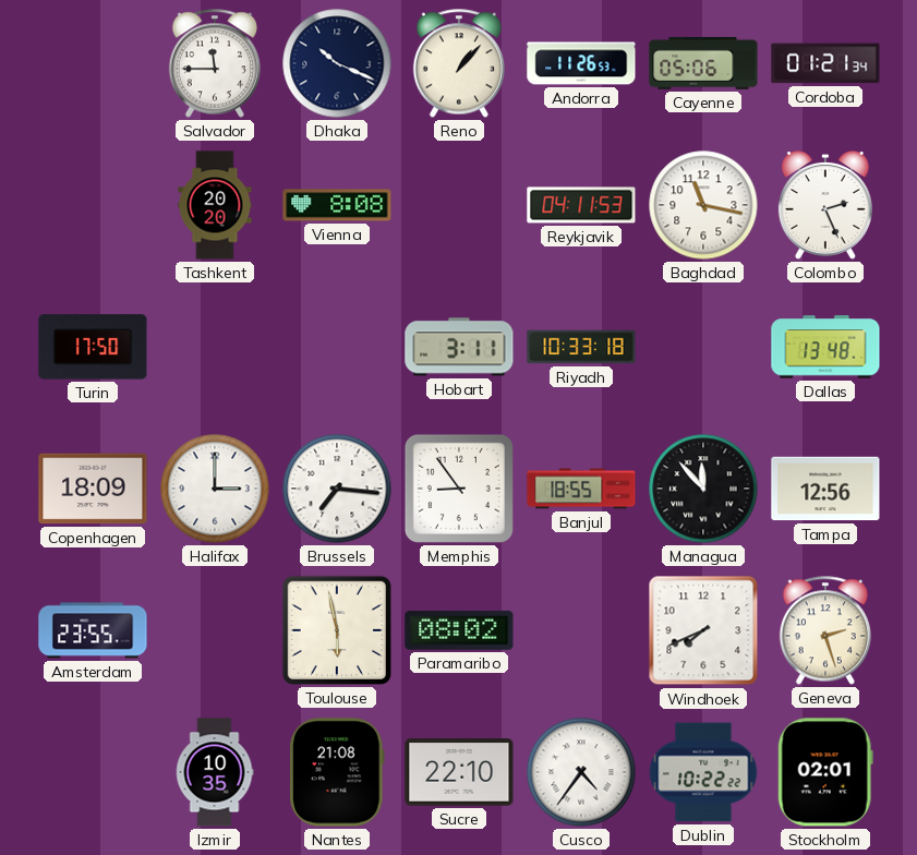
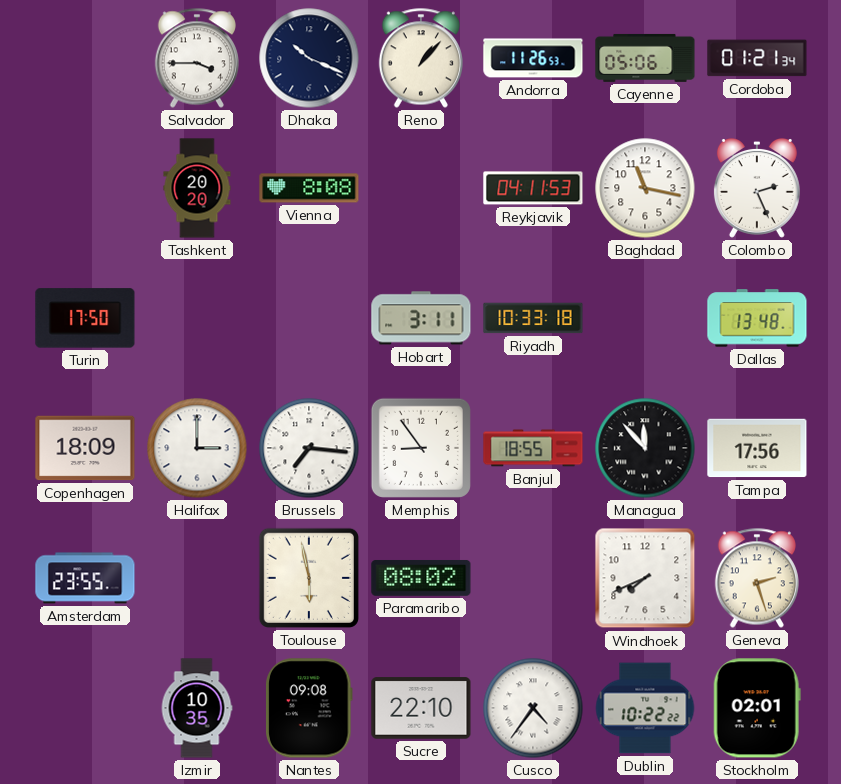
Salvador: 11:45 -> 3:45 (197, 58)
Tampa: 12:56 -> 17:56 (757, 448)
Nantes: 21:08 -> 09:08 (310, 708)
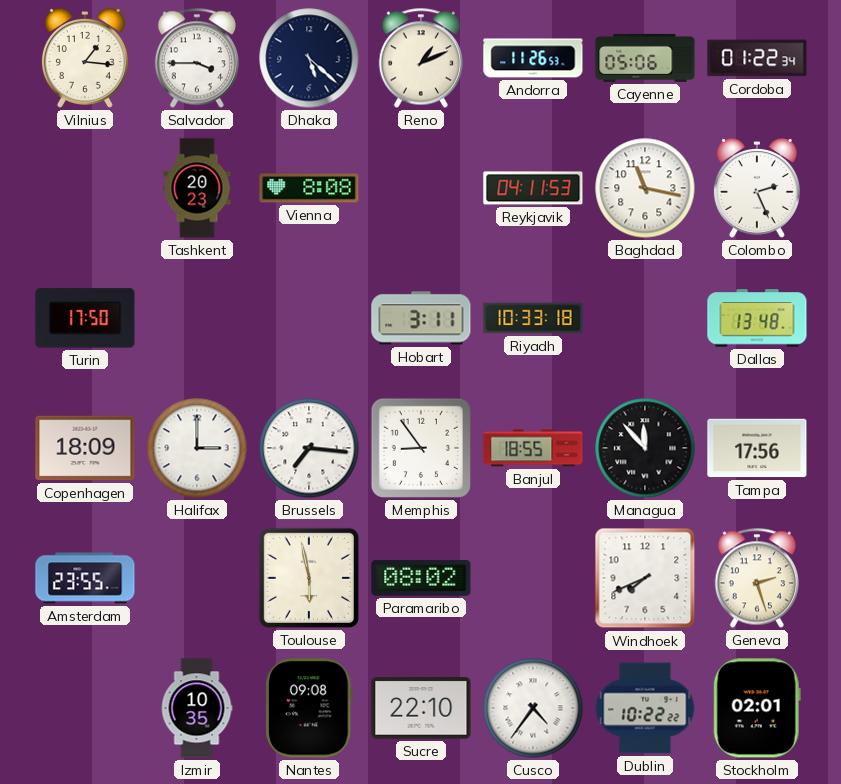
Vilnius: none -> 1:16 (85, 59)
Dhaka: 10:19 -> 5:22 (309, 58)
Reno: 1:07 -> 1:11 (421, 58)
Cordoba: 01:21 -> 01:22 (757, 58)
Tashkent: 20:20 -> 20:23 (197, 188)
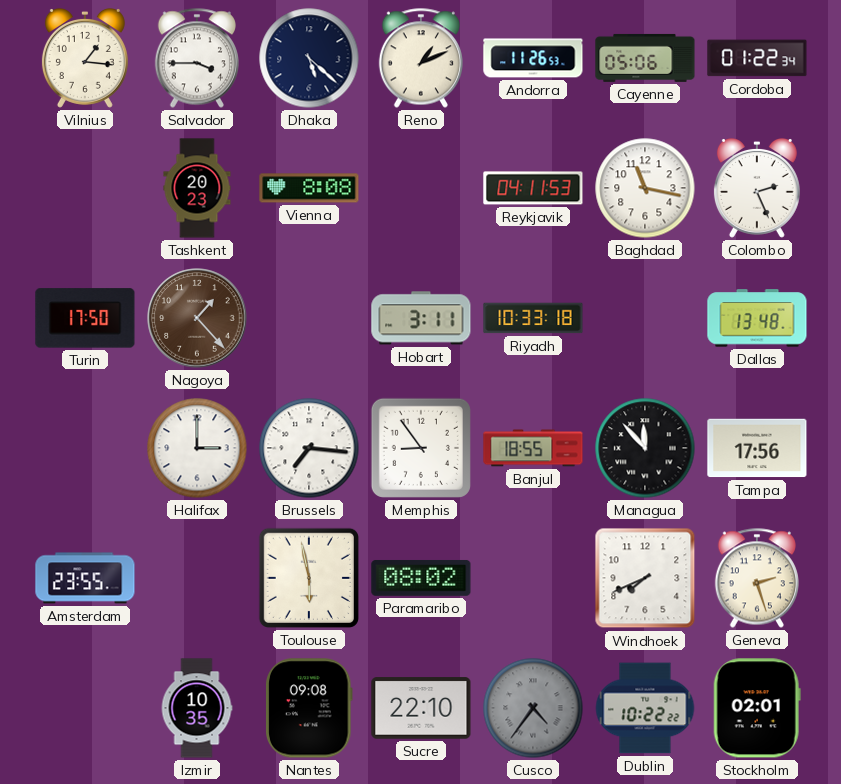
Nagoya: none -> 1:23 (197, 318)
Copenhagen: 18:09 -> none (85, 448)
Cusco dial: white -> grey (533, 708)
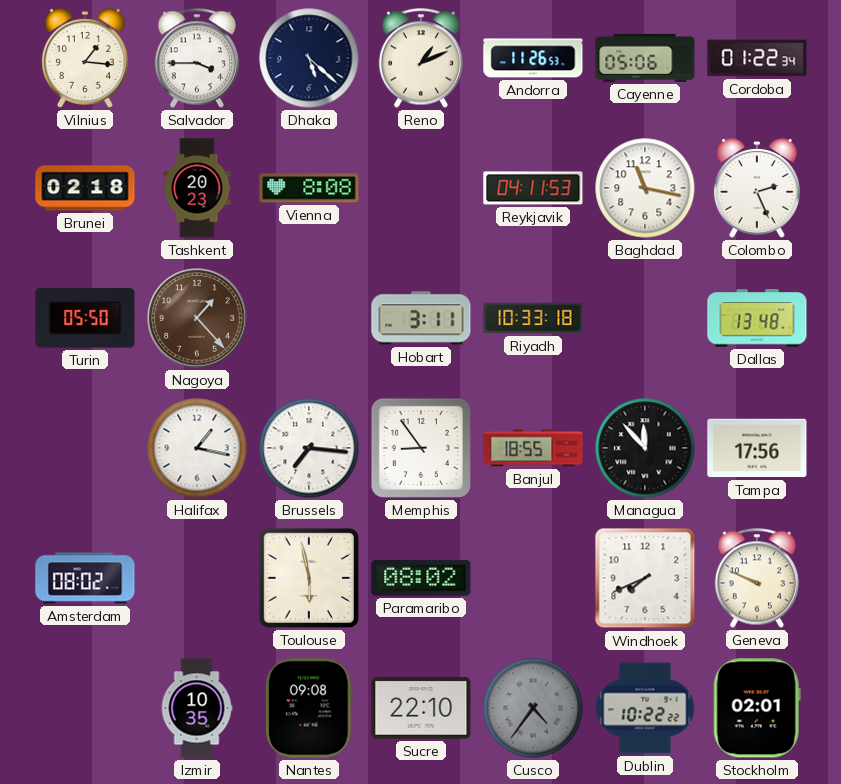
Brunei: none -> 02:18 (85, 188)
Turin: 17:50 -> 05:50 (85, 318)
Halifax: 3:00 -> 1:17 (197, 448)
Amsterdam: 23:55 -> 08:02 (85, 578)
Geneva: 2:27 -> 9:49 (757, 578)
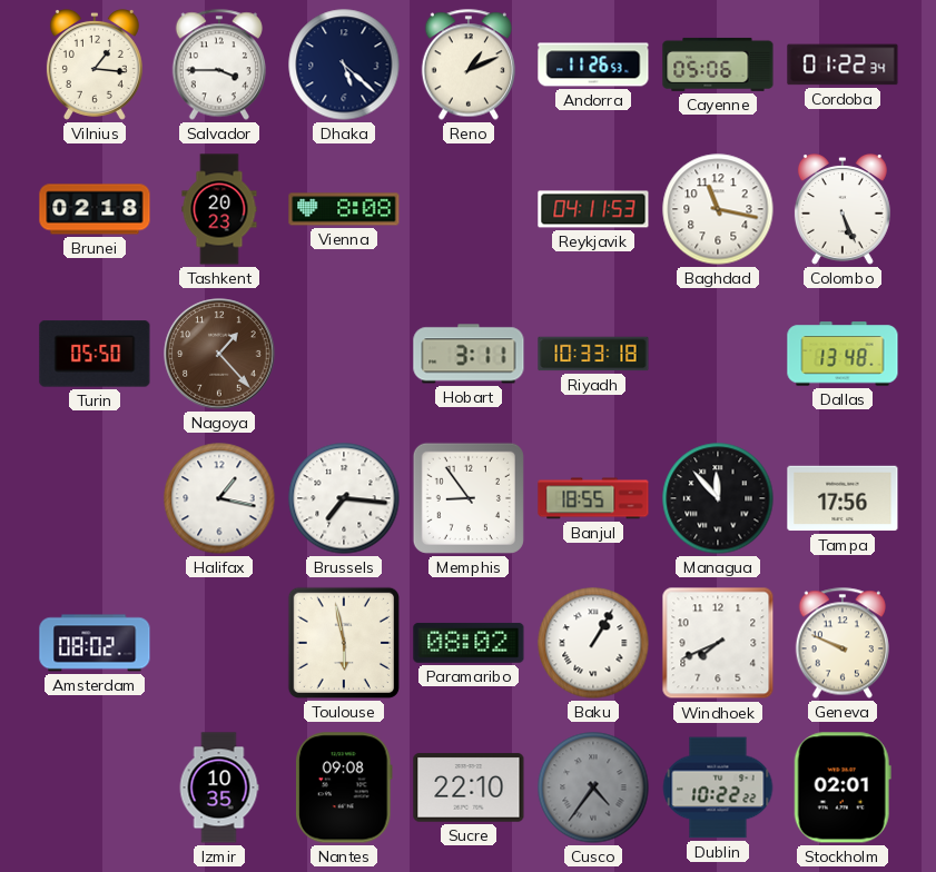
Colombo: 2:26 -> 5:26 (843, 210)
Baku: none -> 1:05 (593, 643)
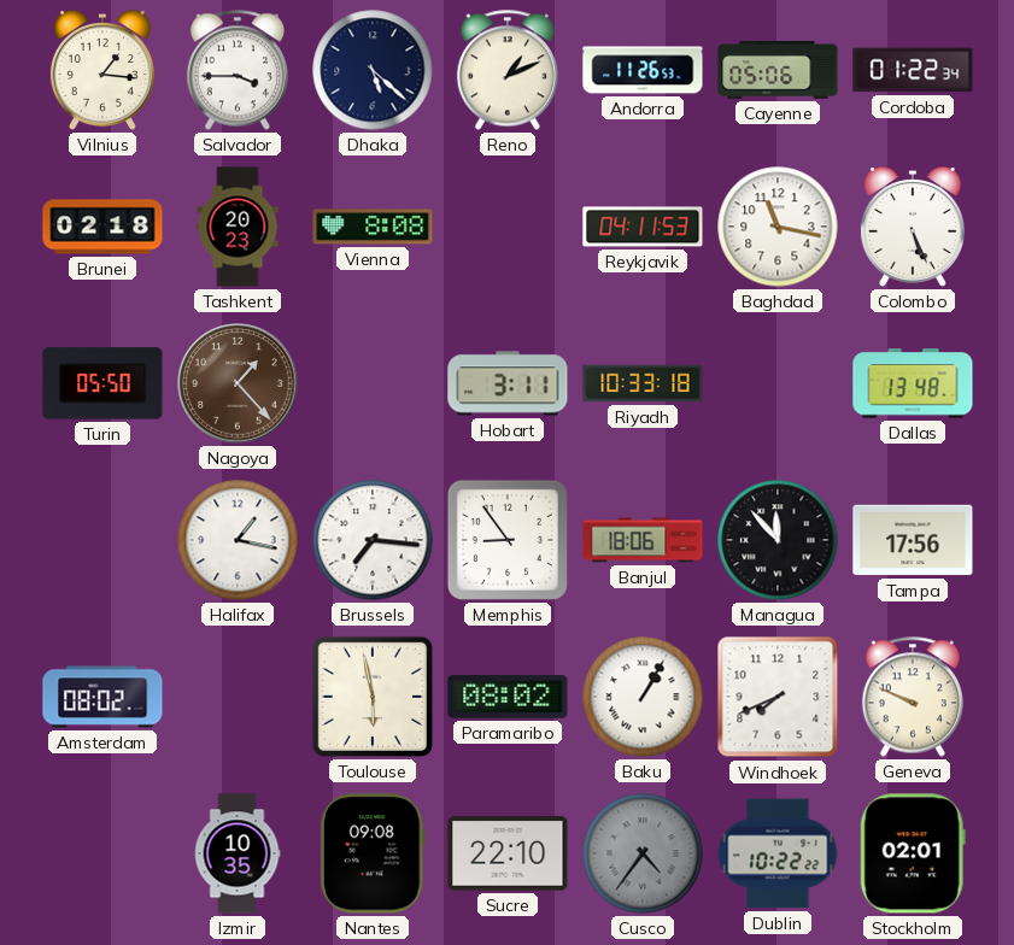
Banjul: 18:55 -> 18:06 (643, 540)
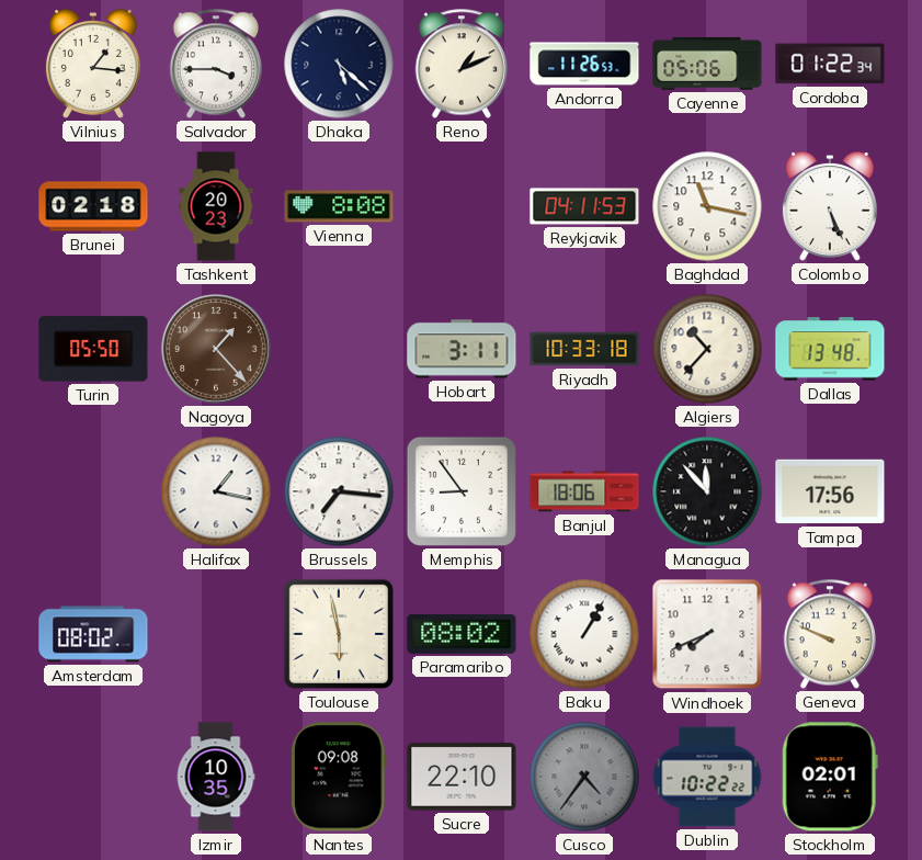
Algiers: none -> 10:37 (707, 349)
